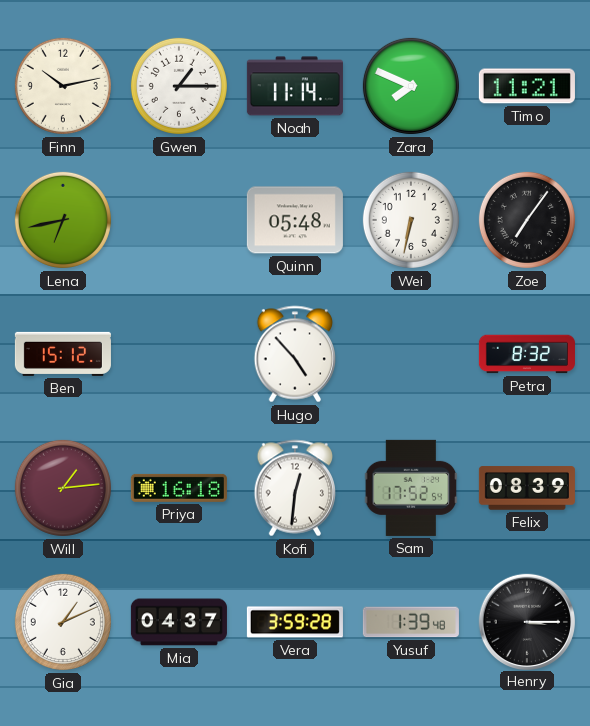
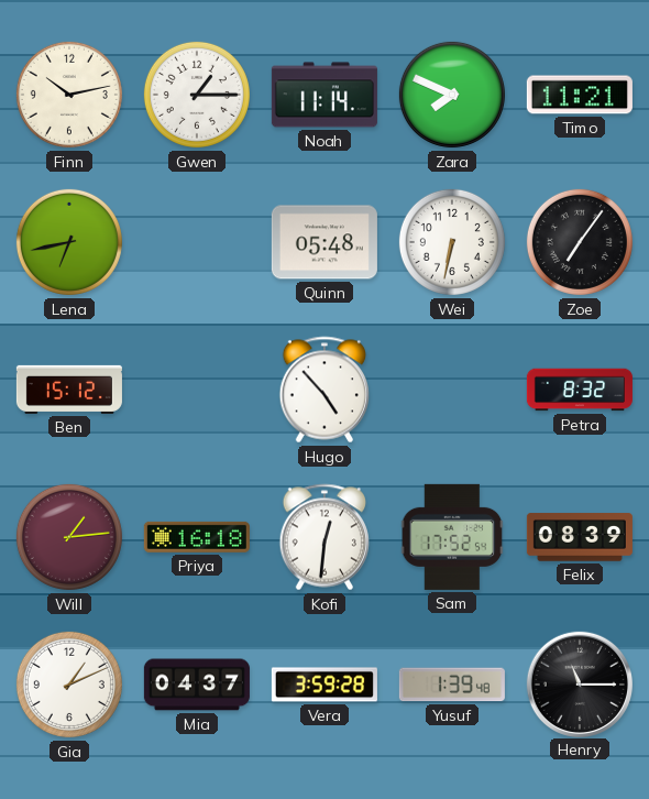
Henry: 3:15 -> 11:15 (579, 683)
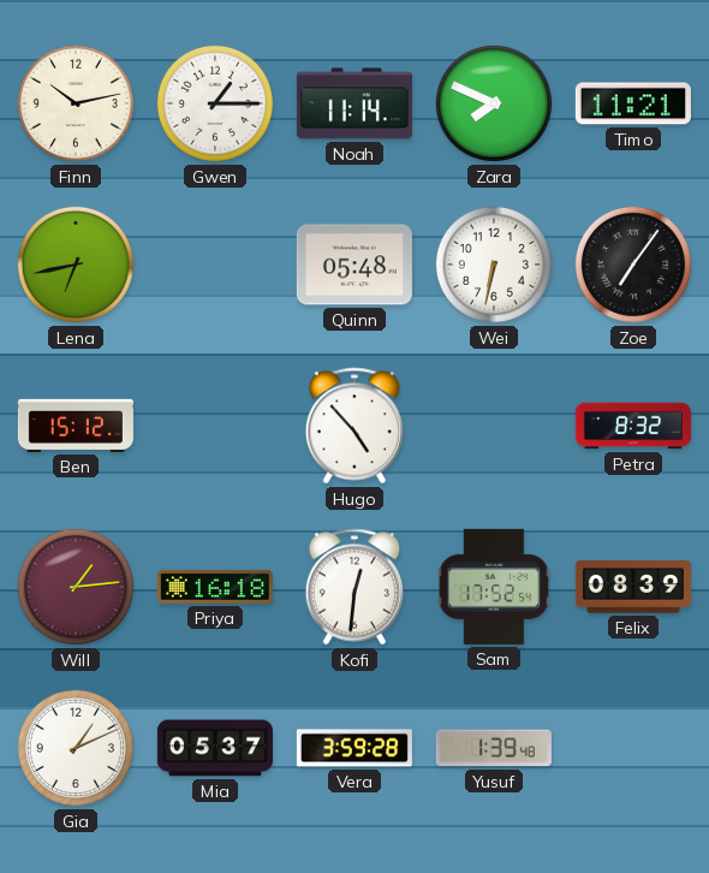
Mia: 04:37 -> 05:37 (215, 748)
Henry: 11:15 -> none (579, 683)
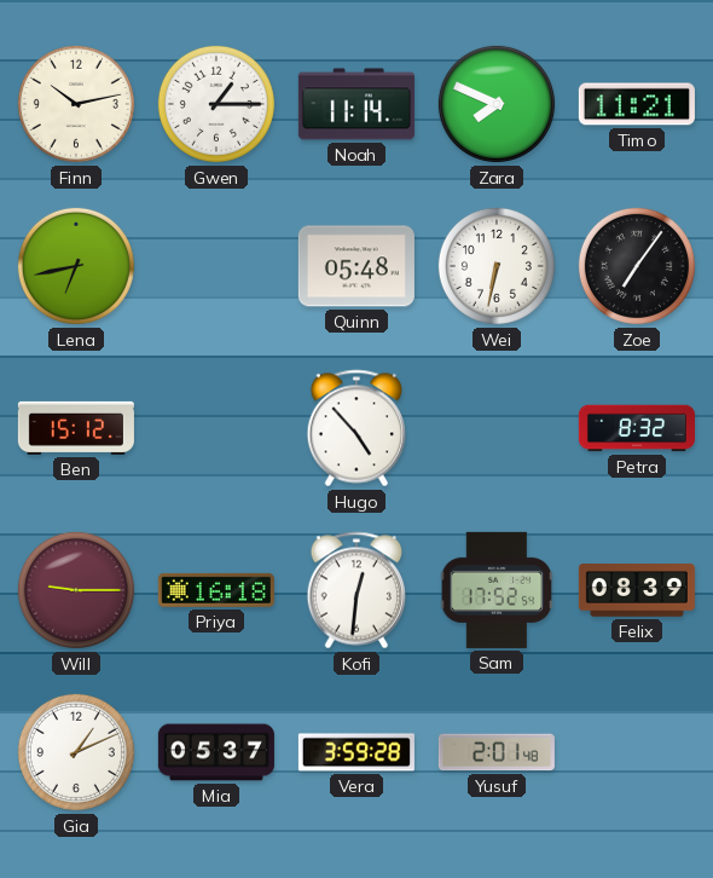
Will: 1:14 -> 9:15 (76, 590)
Yusuf: 1:39 -> 2:01 (497, 752)
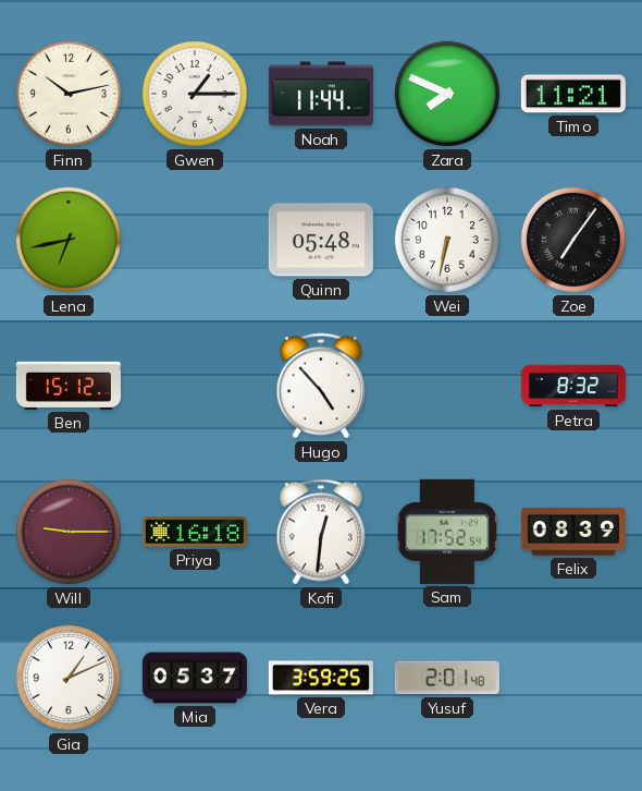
Noah: 11:14 -> 11:44 (321, 94)
Vera: 3:59:28 -> 3:59:25 (321, 678)
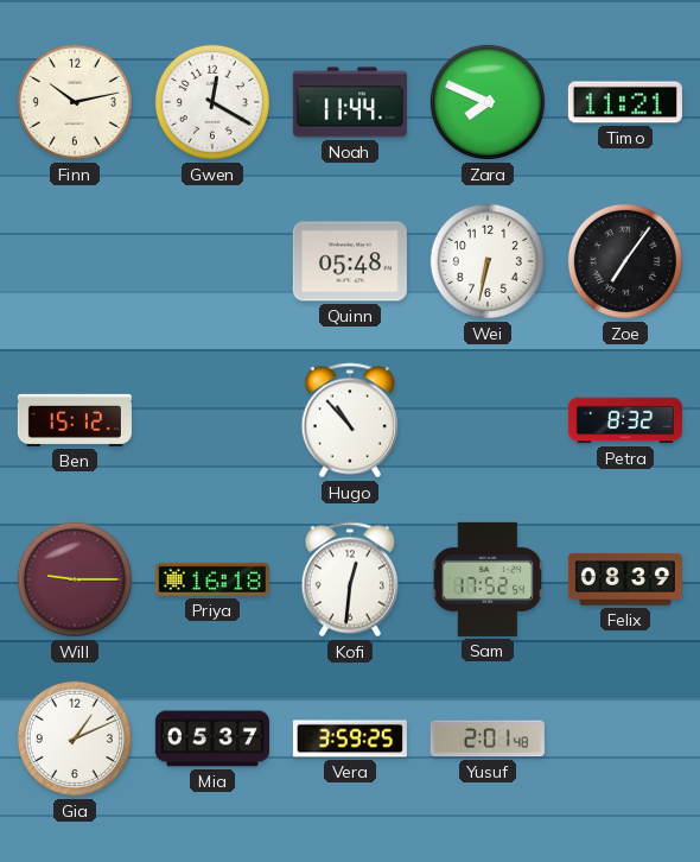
Gwen: 1:15 -> 12:20 (212, 102)
Lena: 6:43 -> none (69, 240)
Hugo: 4:53 -> 10:53 (349, 420)
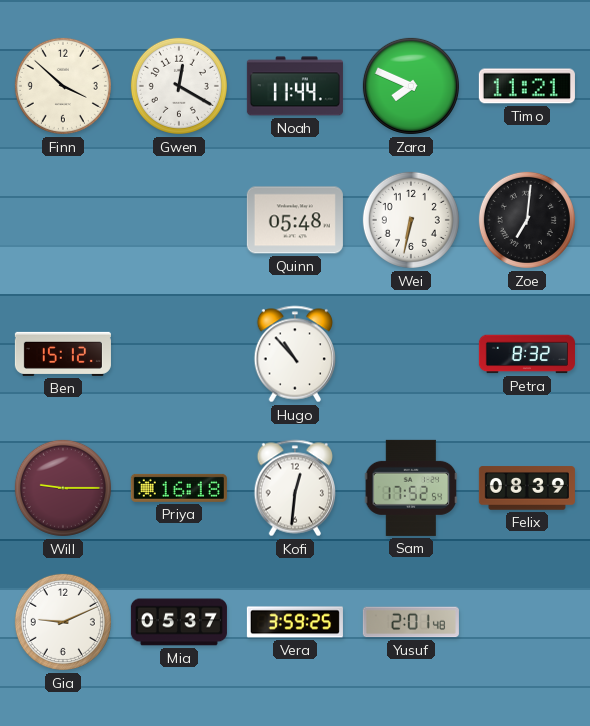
Finn: 10:13 -> 3:52 (63, 86)
Zoe: 7:06 -> 7:01 (527, 220)
Gia: 1:11 -> 9:11 (63, 622)
